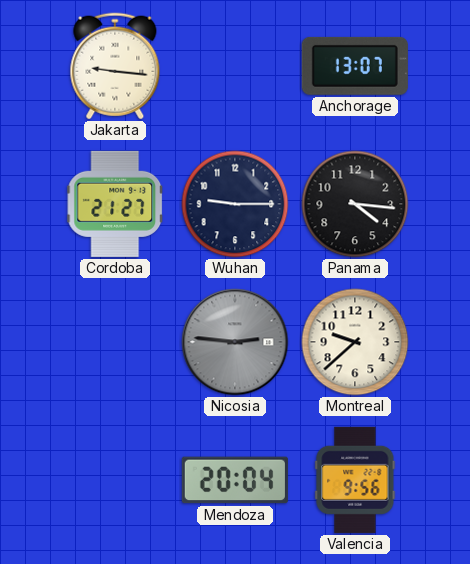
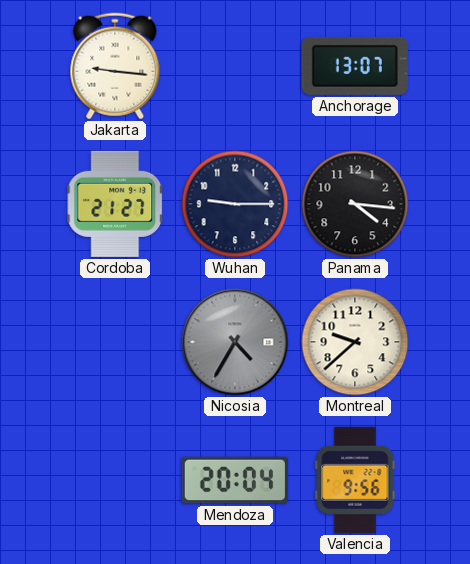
Nicosia: 2:46 -> 4:35 (235, 342)
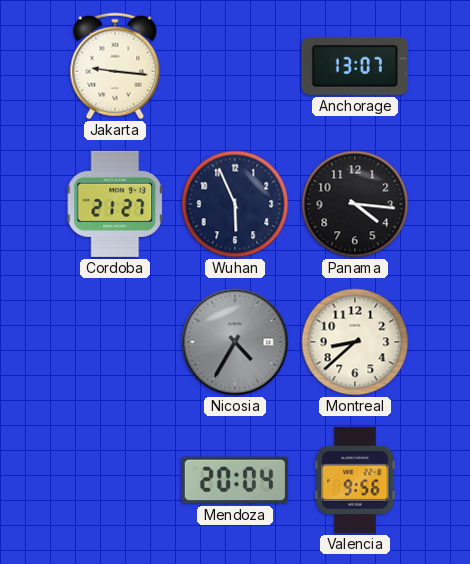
Wuhan: 9:15 -> 5:56 (235, 204)
Montreal: 9:38 -> 8:38 (355, 342)
